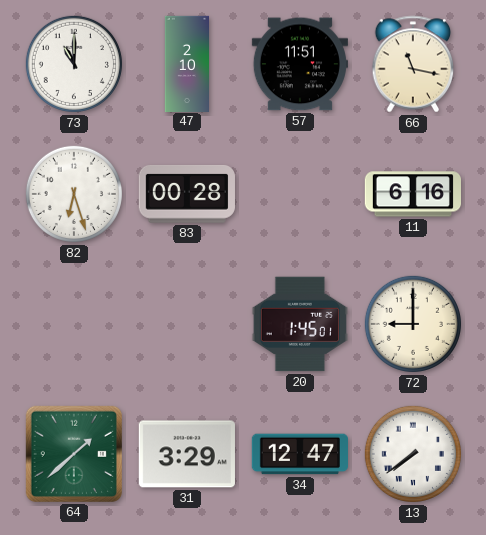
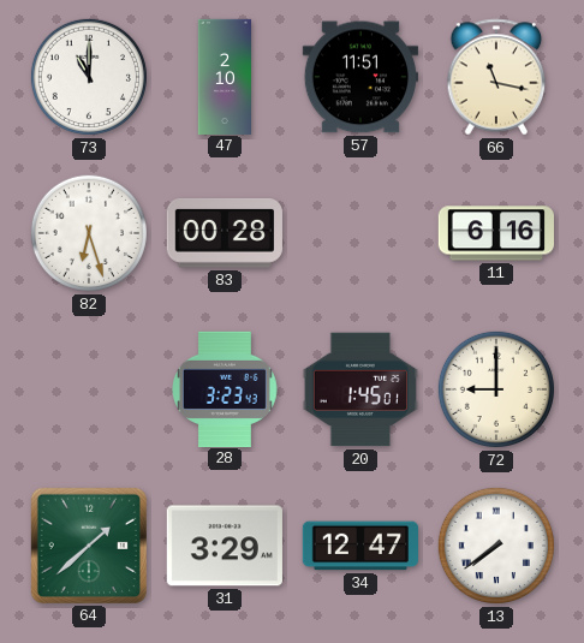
28: none -> 3:23 (226, 388)
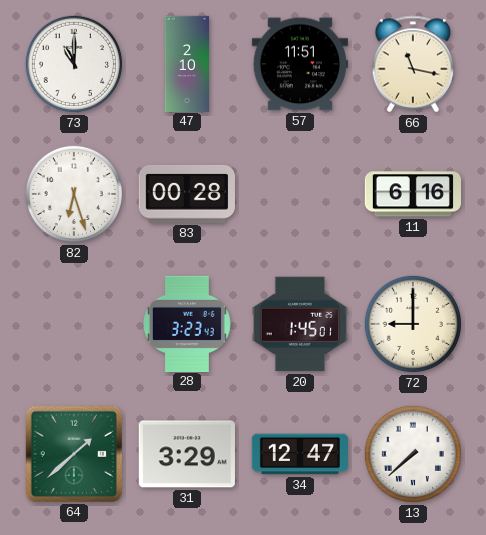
13: 7:39 -> 7:38 (413, 454)
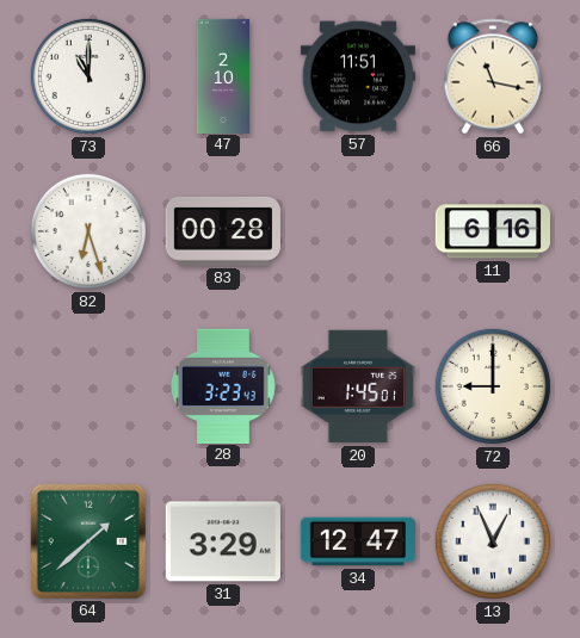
13: 7:38 -> 12:56 (493, 541)
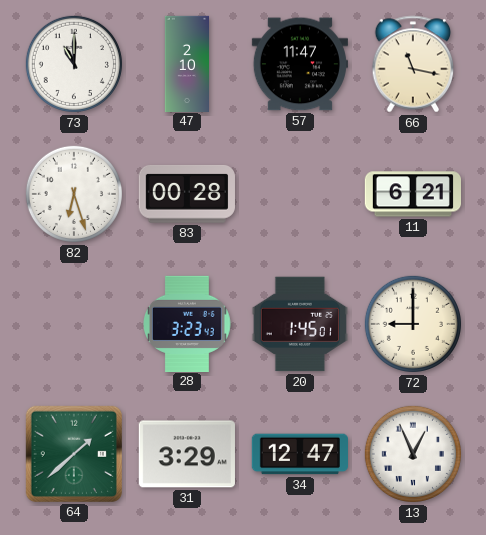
57: 11:51 -> 11:47 (300, 64)
11: 6:16 -> 6:21 (412, 194)
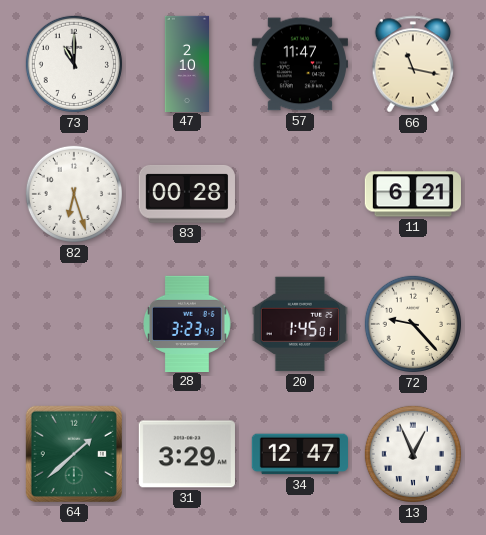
72: 9:00 -> 9:23 (413, 324)
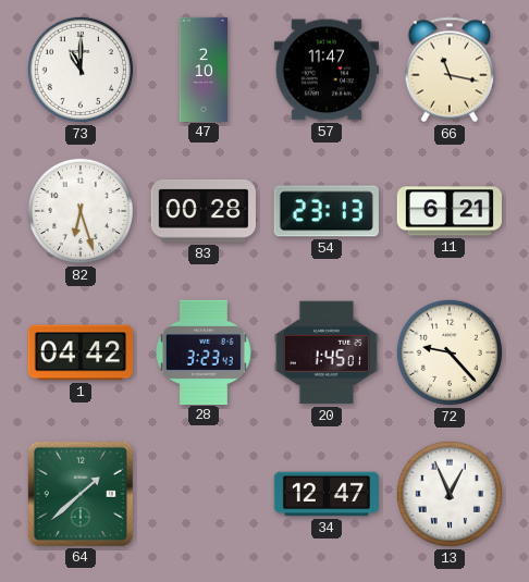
54: none -> 23:13 (327, 211)
1: none -> 04:42 (81, 352)
31: 3:29 -> none (187, 454)
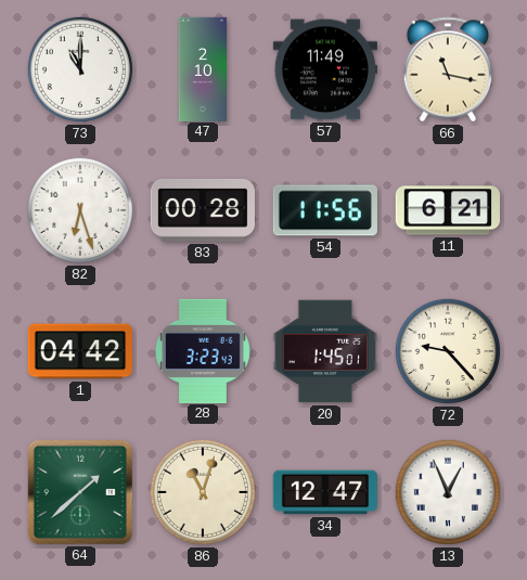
57: 11:47 -> 11:49 (325, 69)
54: 23:13 -> 11:56 (325, 210)
86: none -> 11:03 (203, 492)
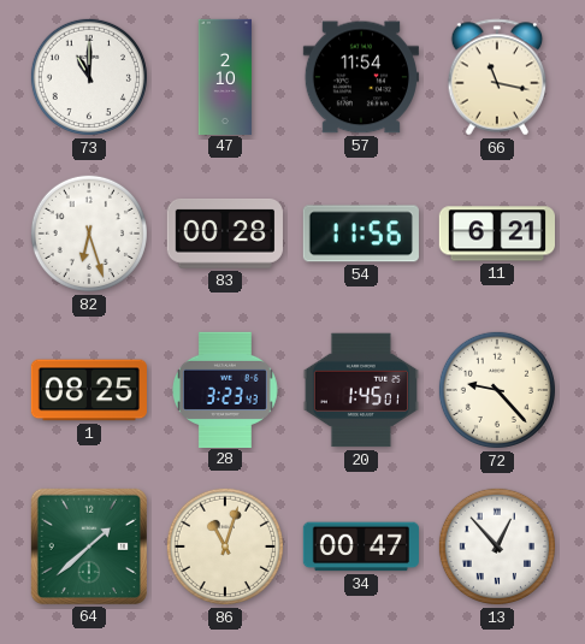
57: 11:49 -> 11:54 (361, 77)
1: 04:42 -> 08:25 (89, 390)
34: 12:47 -> 00:47 (360, 546)
13: 12:56 -> 12:53 (497, 546)
